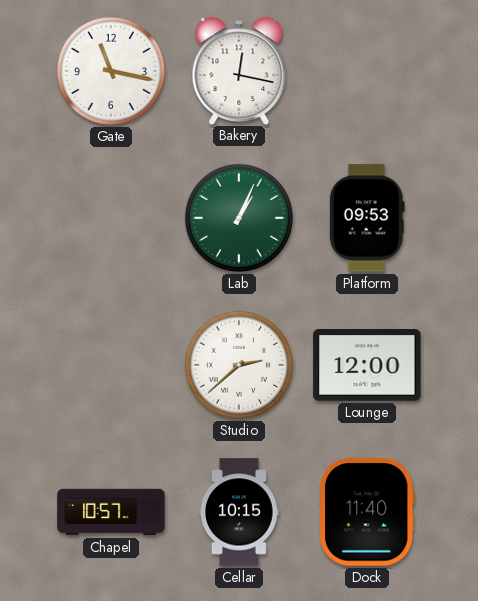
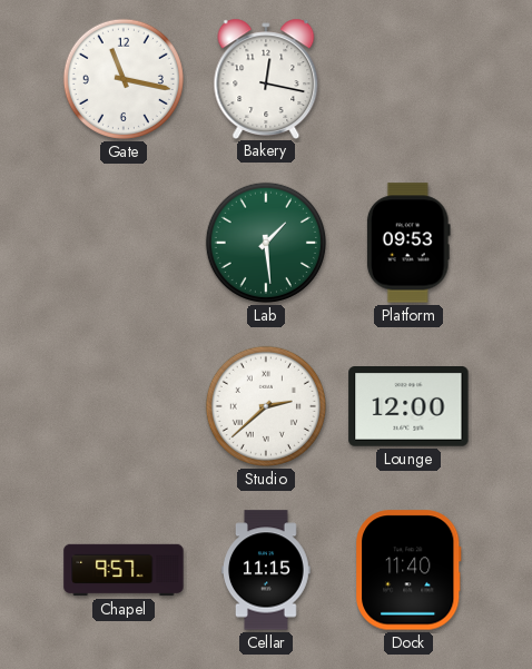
Lab: 1:04 -> 1:29 (266, 243)
Chapel: 10:57 -> 9:57 (124, 570)
Cellar: 10:15 -> 11:15 (267, 570)
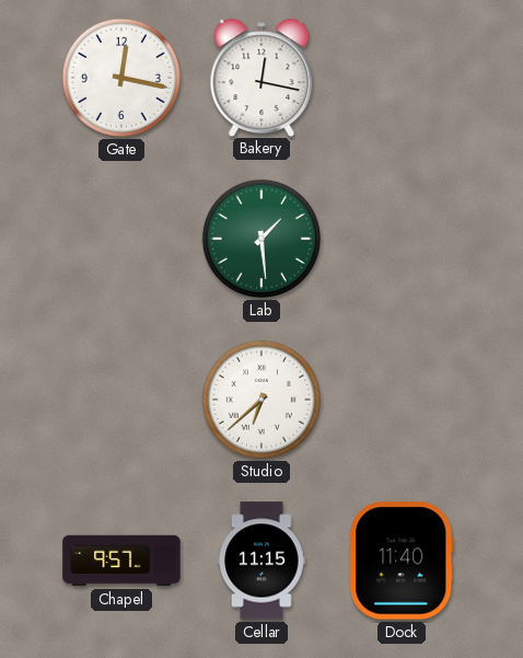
Gate: 11:17 -> 12:17 (121, 78)
Platform: 09:53 -> none (408, 243)
Studio: 2:38 -> 6:38 (261, 400)
Lounge: 12:00 -> none (408, 407)
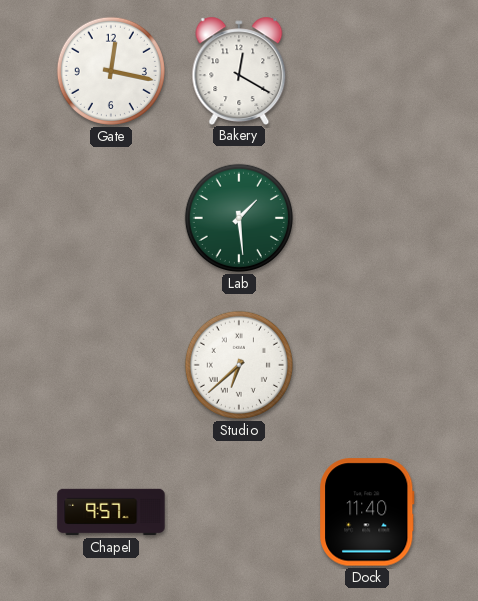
Bakery: 12:17 -> 12:20 (239, 70)
Cellar: 11:15 -> none (263, 561)
